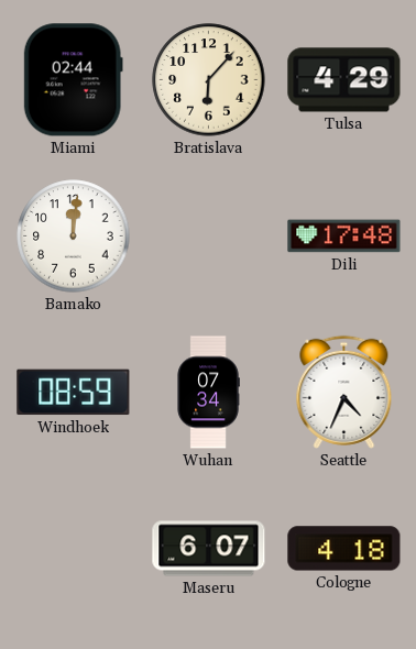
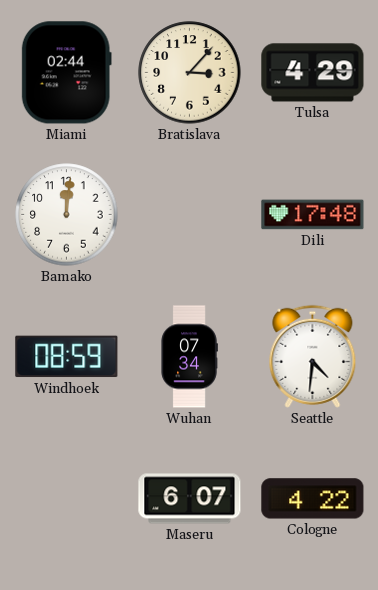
Bratislava: 6:07 -> 3:07 (190, 73)
Seattle: 4:34 -> 4:31 (313, 356)
Cologne: 4:18 -> 4:22 (313, 499)
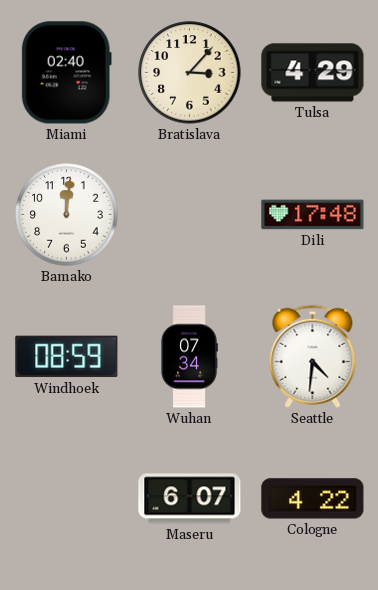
Miami: 02:44 -> 02:40 (66, 73)
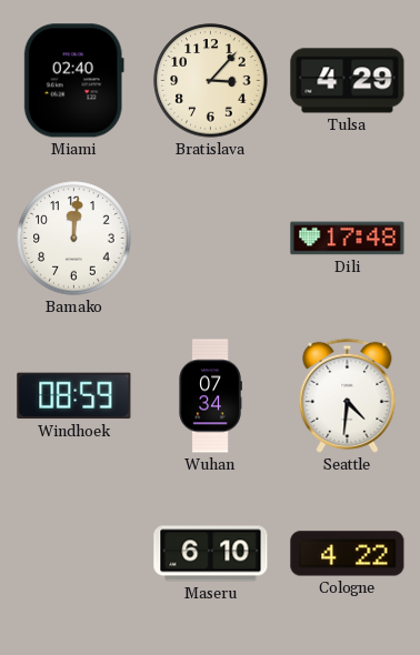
Maseru: 6:07 -> 6:10 (211, 554)
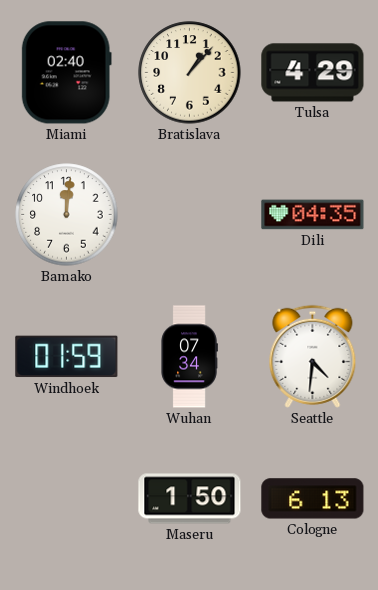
Bratislava: 3:07 -> 1:07 (190, 73)
Dili: 17:48 -> 04:35 (313, 215)
Windhoek: 08:59 -> 01:59 (67, 357)
Maseru: 6:10 -> 1:50 (190, 499)
Cologne: 4:22 -> 6:13 (313, 499)
